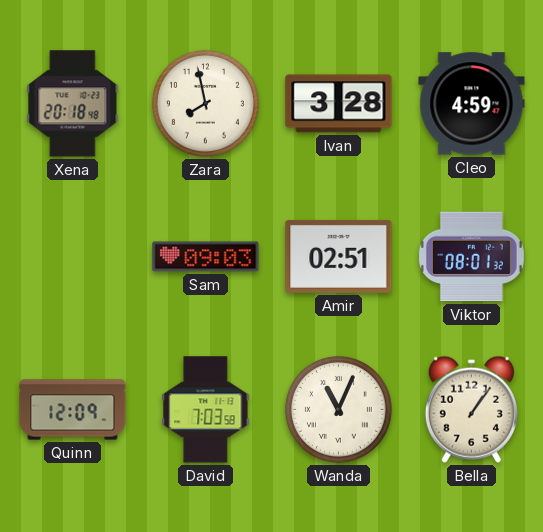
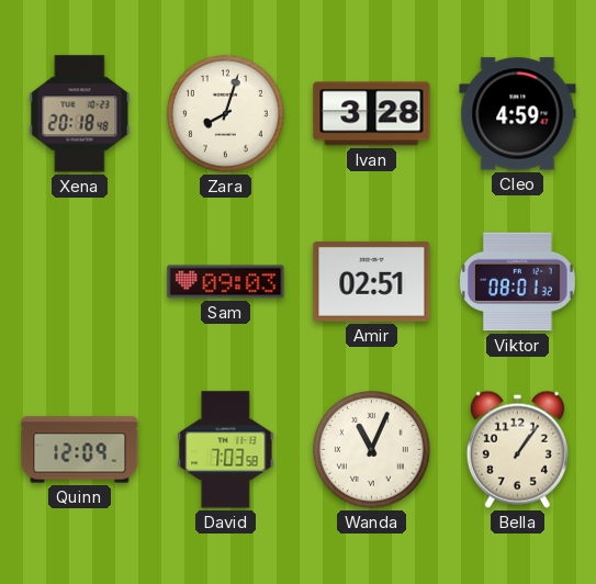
Zara: 7:58 -> 8:03 (225, 113)
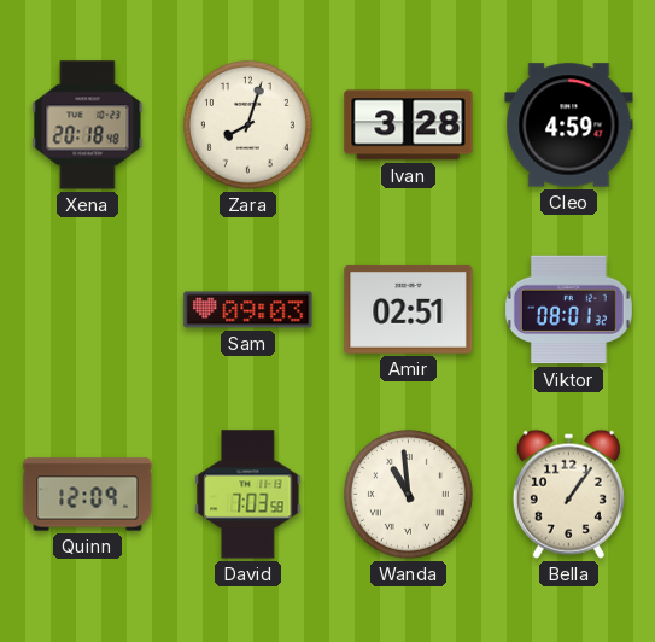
Wanda: 11:04 -> 10:59 (408, 494)
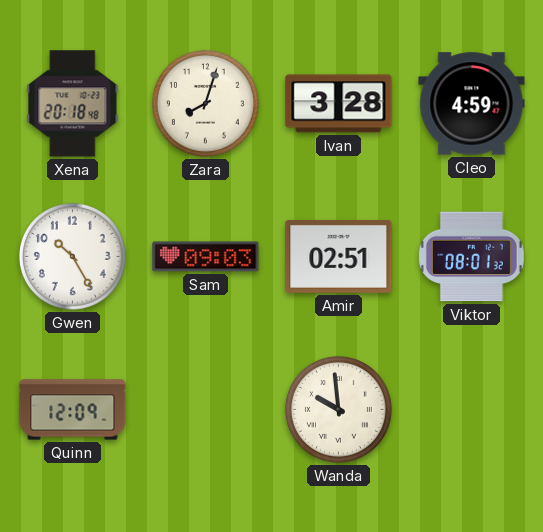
Gwen: none -> 10:25 (72, 256)
David: 7:03 -> none (248, 495)
Wanda: 10:59 -> 9:59 (338, 409)
Bella: 1:06 -> none (568, 494)
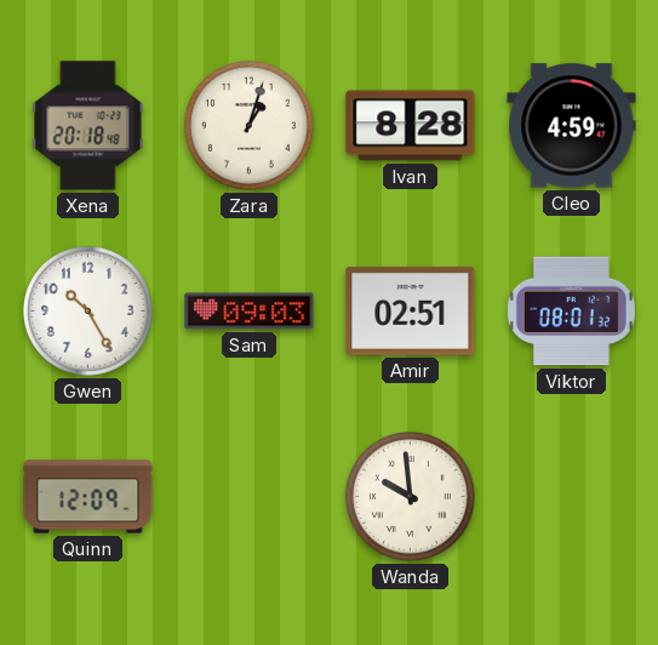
Zara: 8:03 -> 1:03 (248, 125)
Ivan: 3:28 -> 8:28 (411, 126)
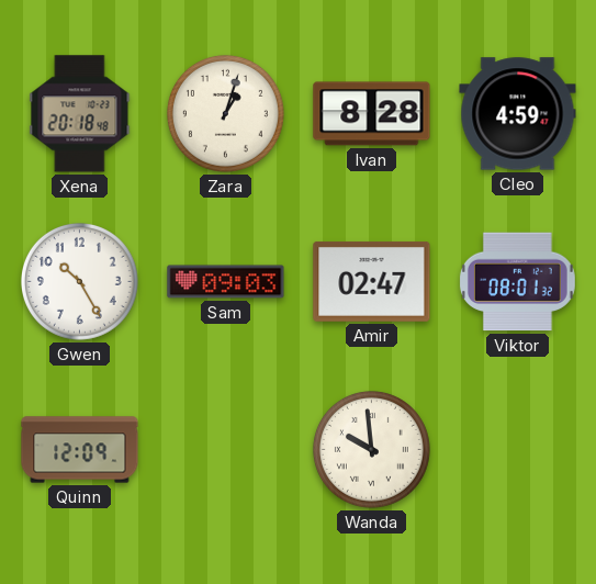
Amir: 02:51 -> 02:47 (372, 281)
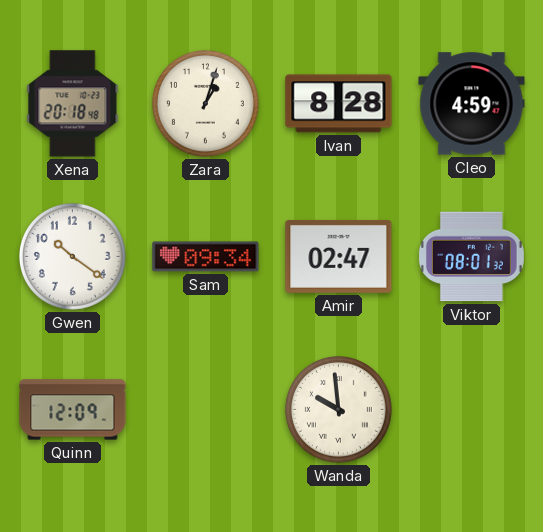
Gwen: 10:25 -> 10:21 (72, 256)
Sam: 09:03 -> 09:34 (206, 257)
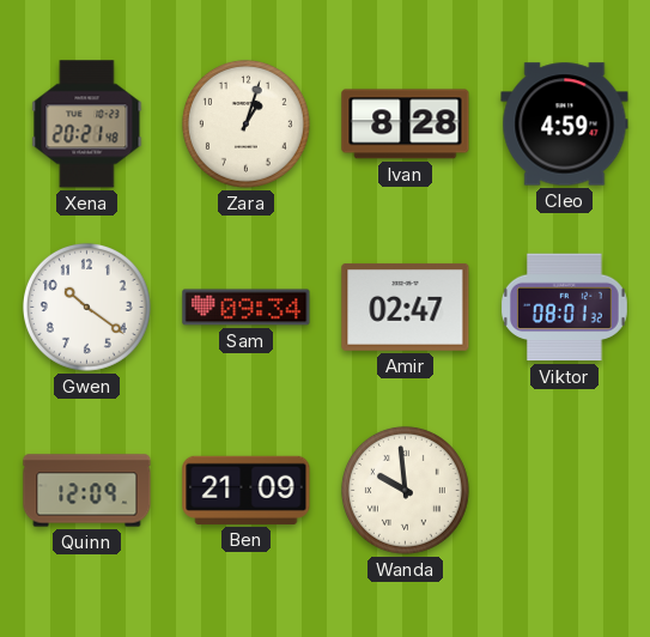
Xena: 20:18 -> 20:21 (87, 125)
Ben: none -> 21:09 (247, 490)
